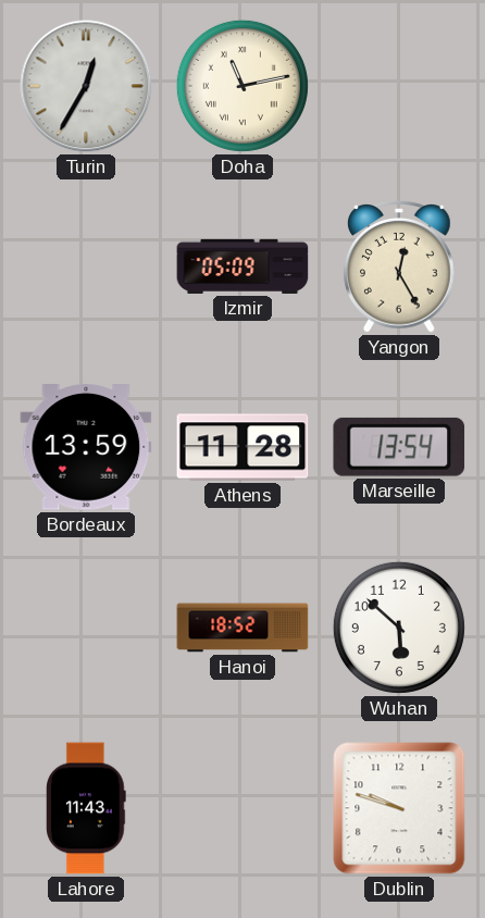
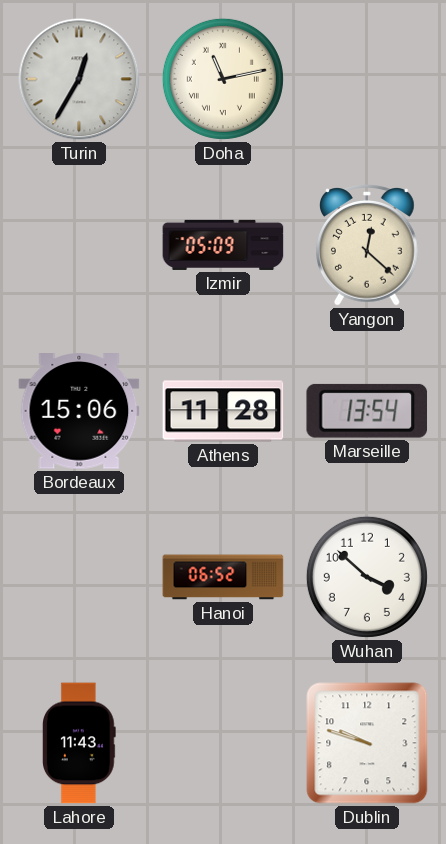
Yangon: 12:25 -> 12:22 (368, 245)
Bordeaux: 13:59 -> 15:06 (79, 411)
Hanoi: 18:52 -> 06:52 (223, 577)
Wuhan: 5:52 -> 3:52 (367, 577)
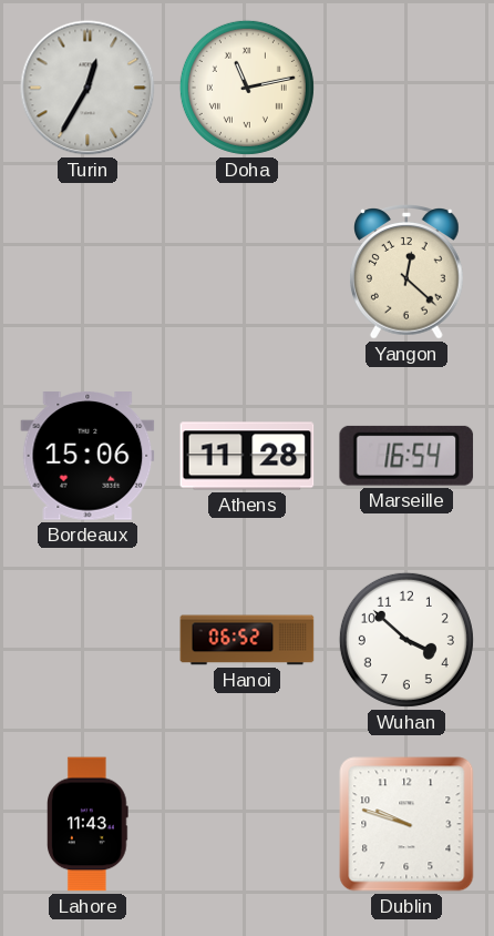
Izmir: 05:09 -> none (223, 245)
Marseille: 13:54 -> 16:54 (406, 456)
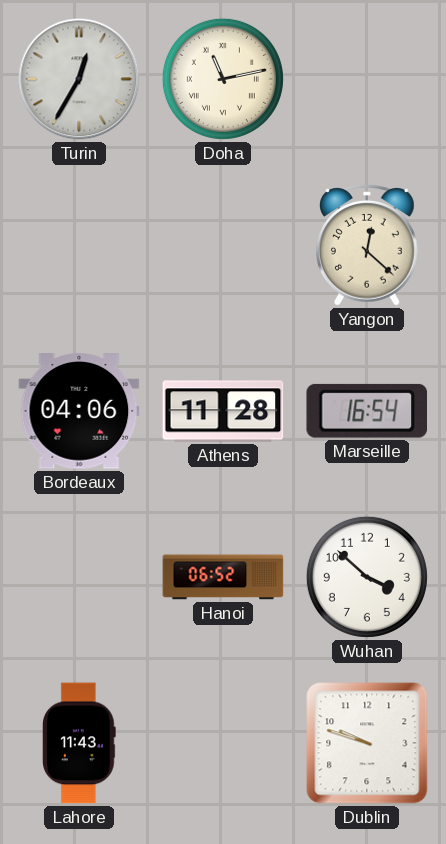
Bordeaux: 15:06 -> 04:06 (79, 411)
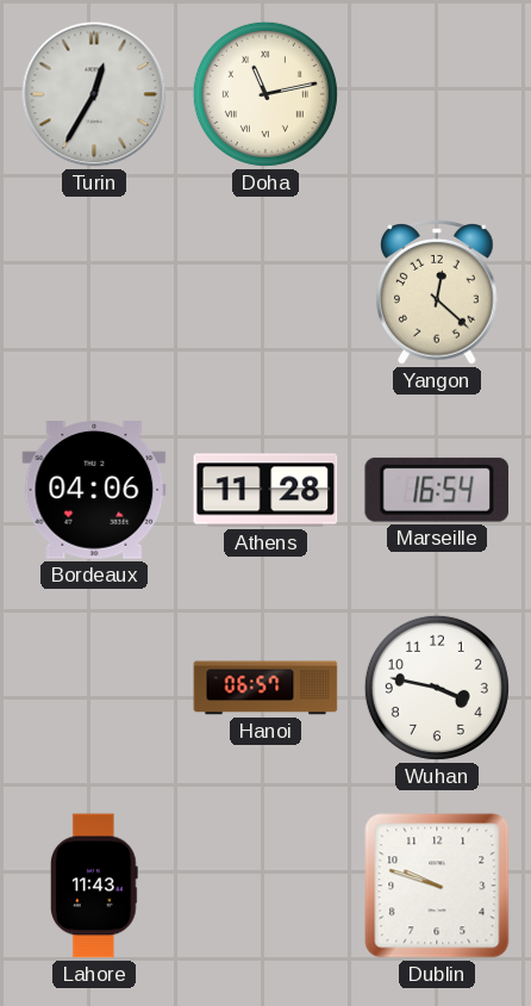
Hanoi: 06:52 -> 06:57 (265, 688)
Wuhan: 3:52 -> 3:47 (437, 688)
